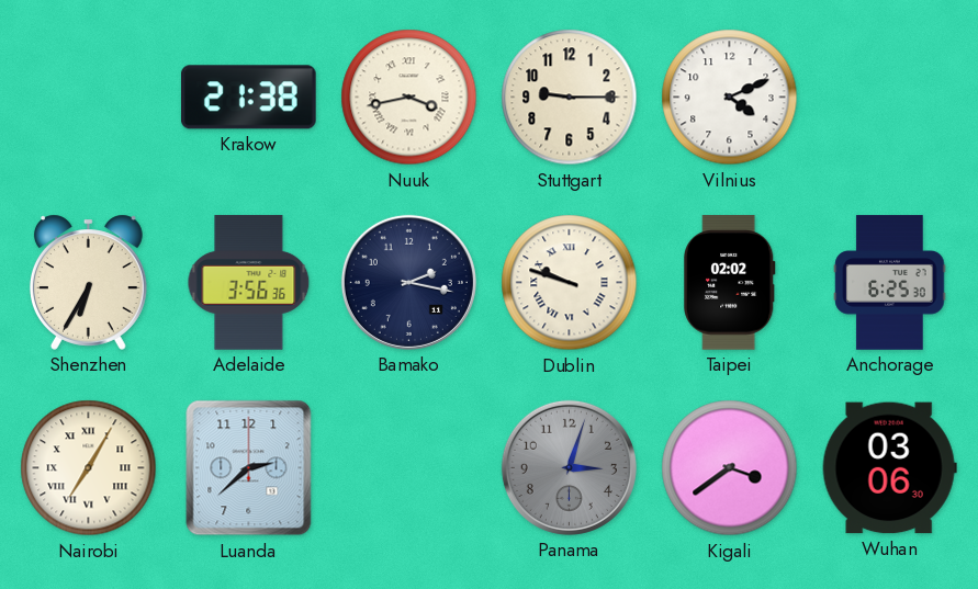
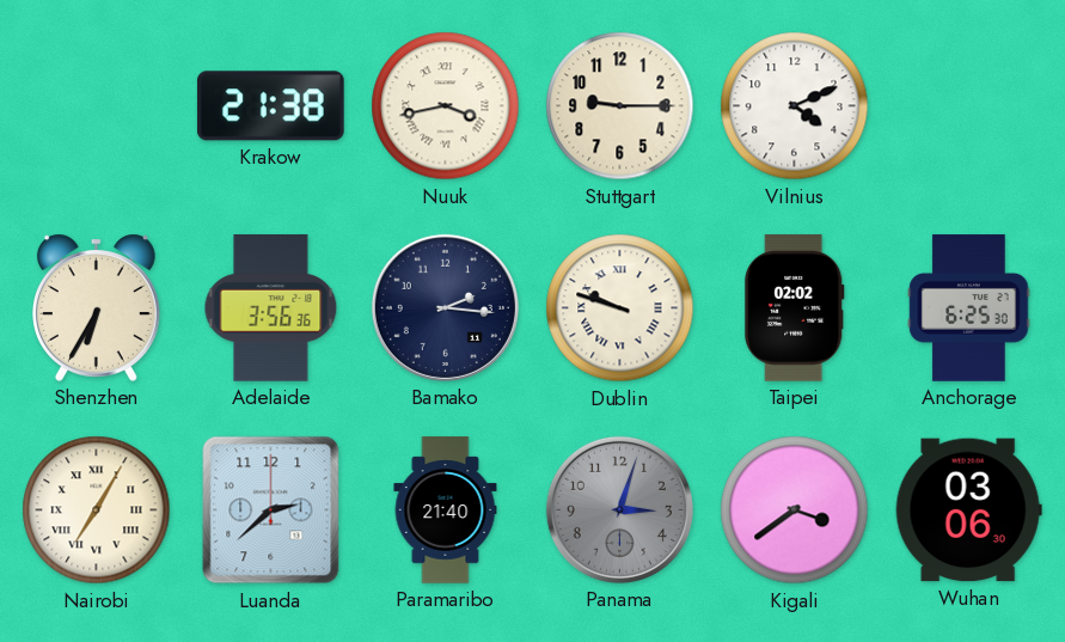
Bamako: 2:17 -> 2:16 (445, 307)
Paramaribo: none -> 21:40 (446, 510)
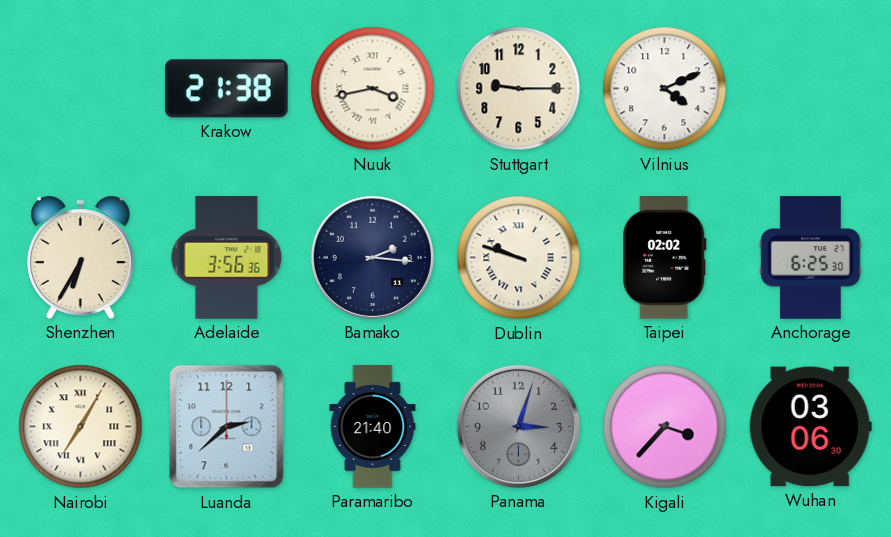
Kigali: 3:39 -> 3:37 (665, 427)
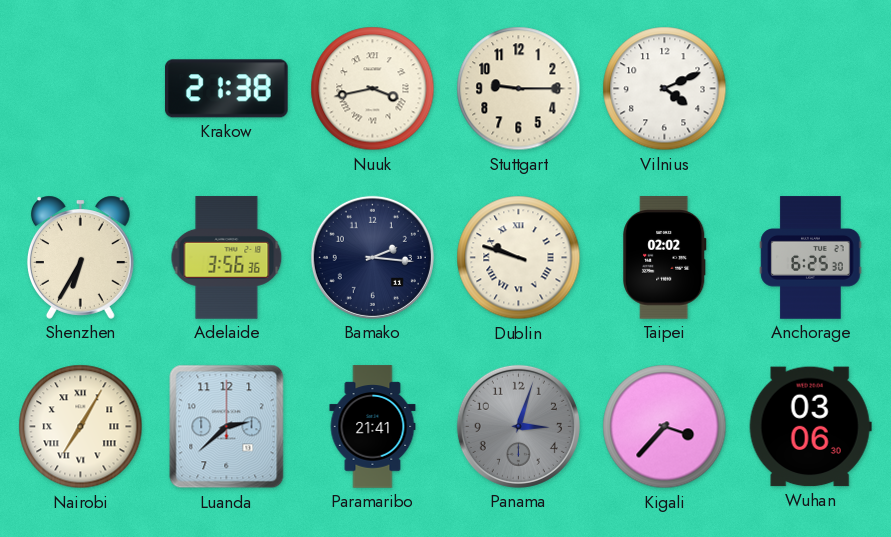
Paramaribo: 21:40 -> 21:41 (373, 427)
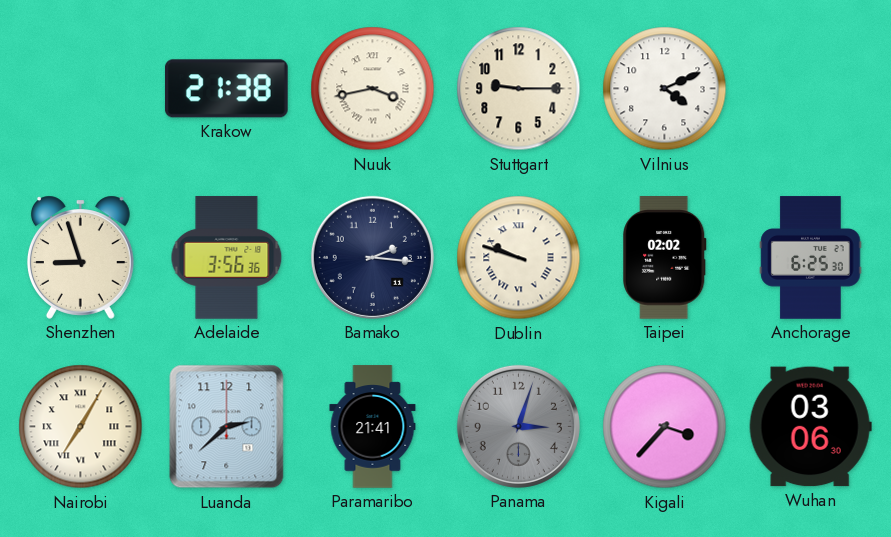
Shenzhen: 6:35 -> 8:57 (80, 257)
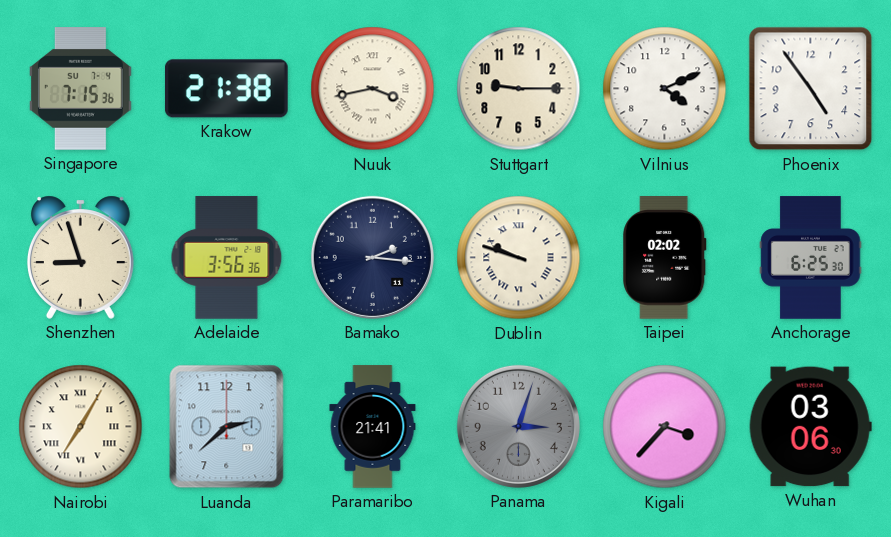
Singapore: none -> 7:15 (80, 89)
Phoenix: none -> 4:54 (811, 89)
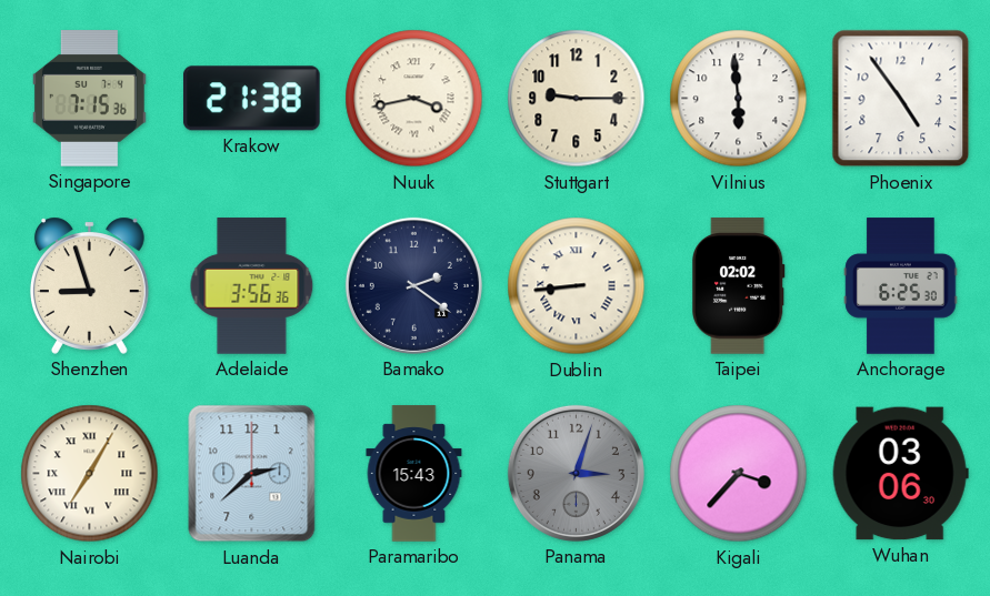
Vilnius: 4:11 -> 5:59 (739, 99)
Bamako: 2:16 -> 2:21 (413, 285)
Dublin: 9:48 -> 8:44 (577, 286)
Paramaribo: 21:41 -> 15:43 (414, 474)
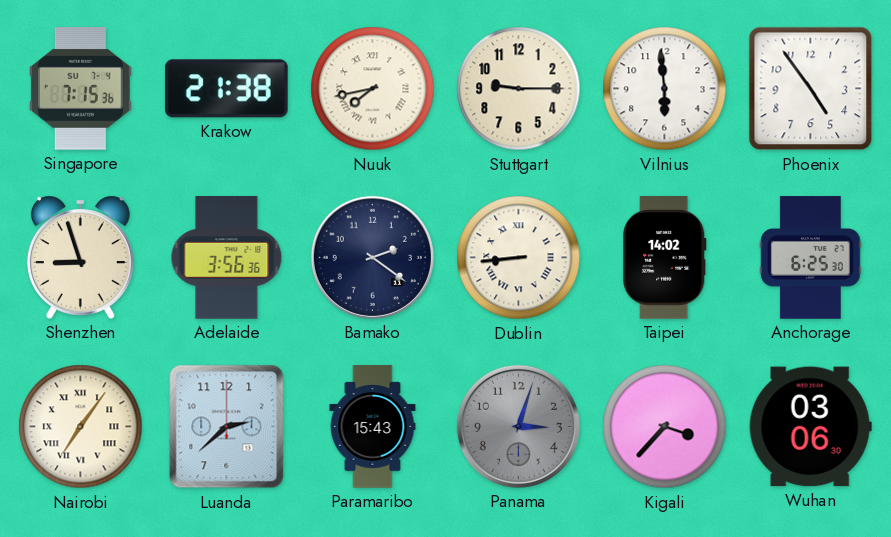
Nuuk: 3:43 -> 7:43 (373, 89)
Taipei: 02:02 -> 14:02 (665, 258)
Nairobi: 7:05 -> 7:06 (81, 427)
